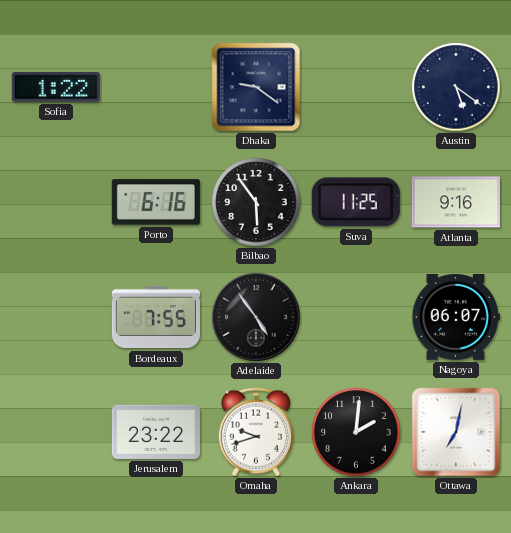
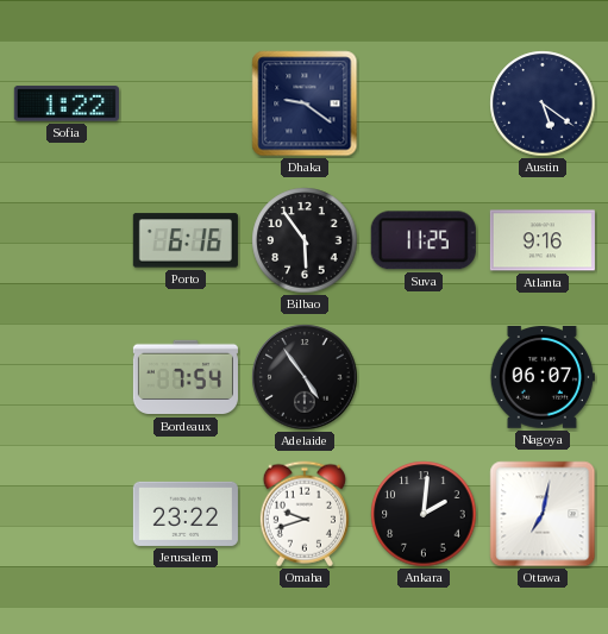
Bordeaux: 7:55 -> 7:54 (186, 377)
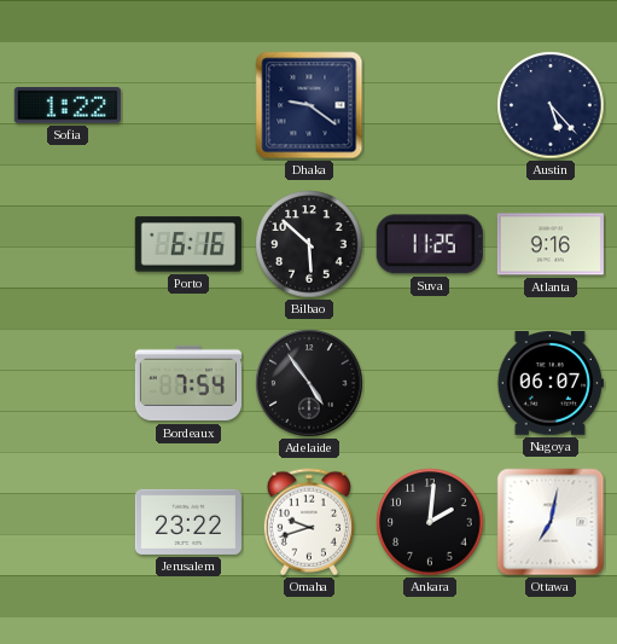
Austin: 5:21 -> 5:23 (551, 105)
Bilbao: 5:54 -> 5:52 (309, 244)
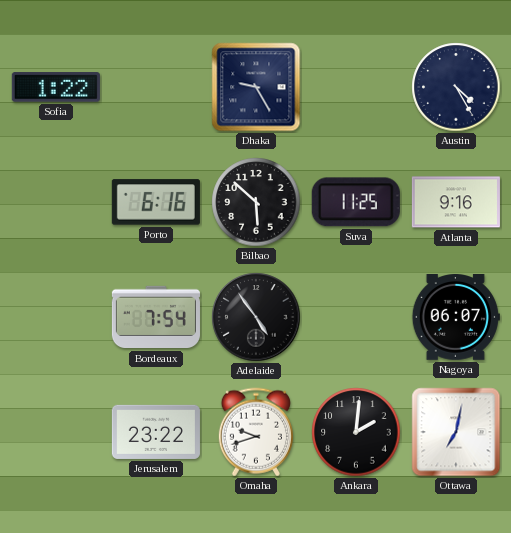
Dhaka: 9:21 -> 9:25 (256, 87)
Austin: 5:23 -> 4:25 (456, 87)
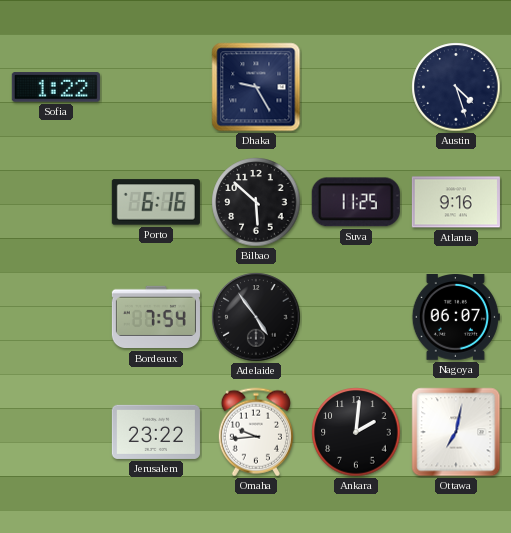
Austin: 4:25 -> 4:27 (456, 87)
Omaha: 9:42 -> 9:44 (256, 432)
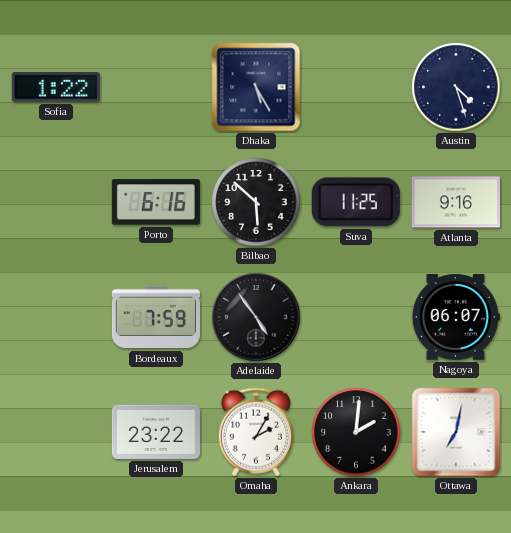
Dhaka: 9:25 -> 5:25 (256, 87)
Bordeaux: 7:54 -> 7:59 (156, 317)
Omaha: 9:44 -> 2:05 (256, 432)
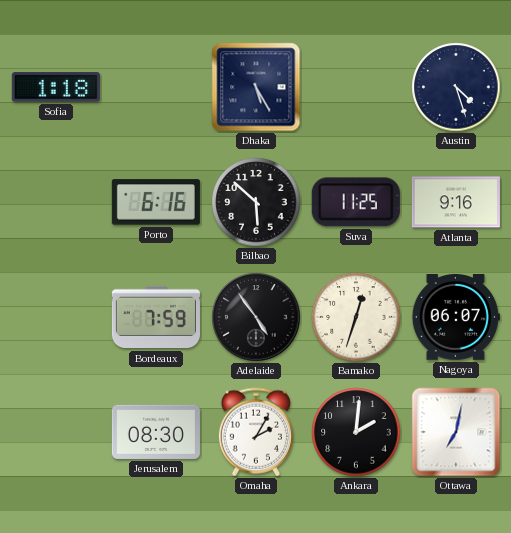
Sofia: 1:22 -> 1:18 (56, 87)
Bamako: none -> 12:33 (356, 317)
Jerusalem: 23:22 -> 08:30 (156, 432)
